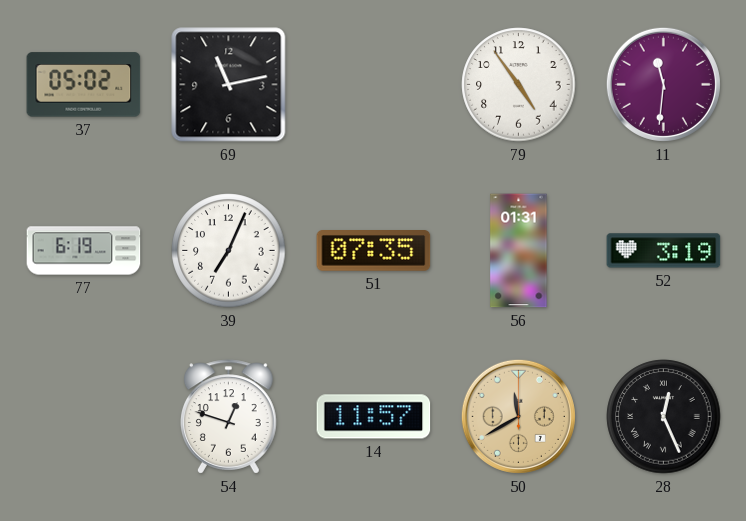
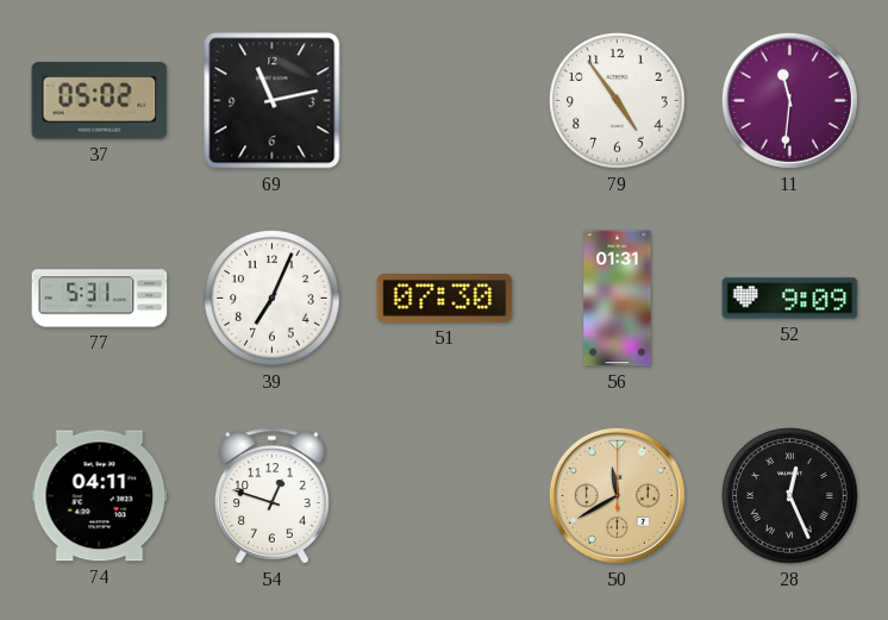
77: 6:19 -> 5:31 (100, 299)
51: 07:35 -> 07:30 (445, 299)
52: 3:19 -> 9:09 (790, 299)
74: none -> 04:11 (100, 496)
14: 11:57 -> none (374, 417)
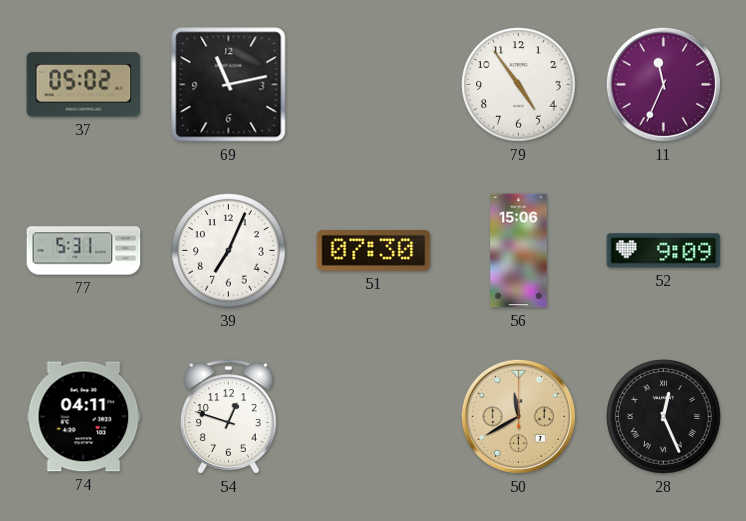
11: 11:31 -> 11:34 (663, 84)
56: 01:31 -> 15:06 (519, 251)
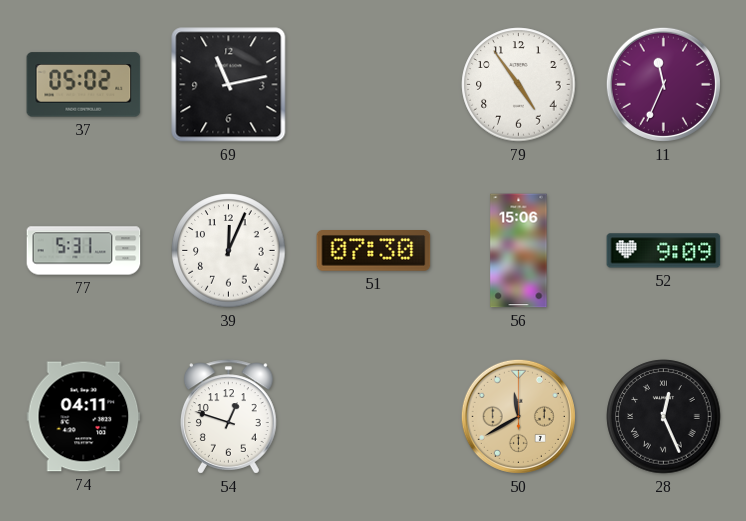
39: 7:04 -> 12:04 (229, 251)
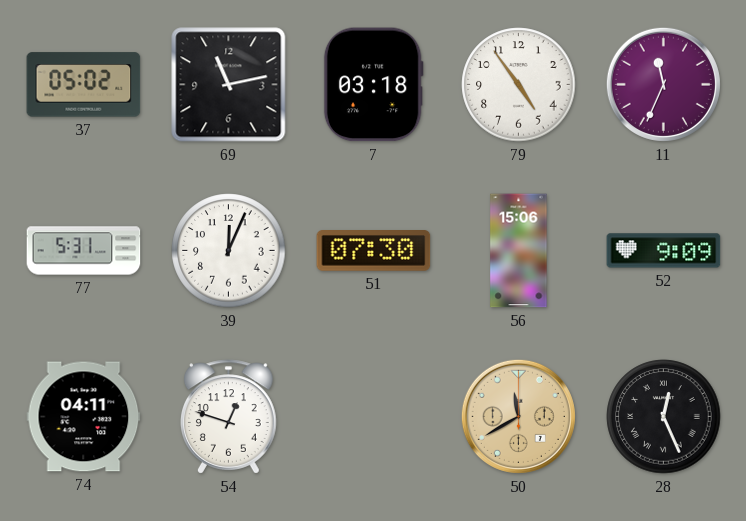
7: none -> 03:18 (373, 85)
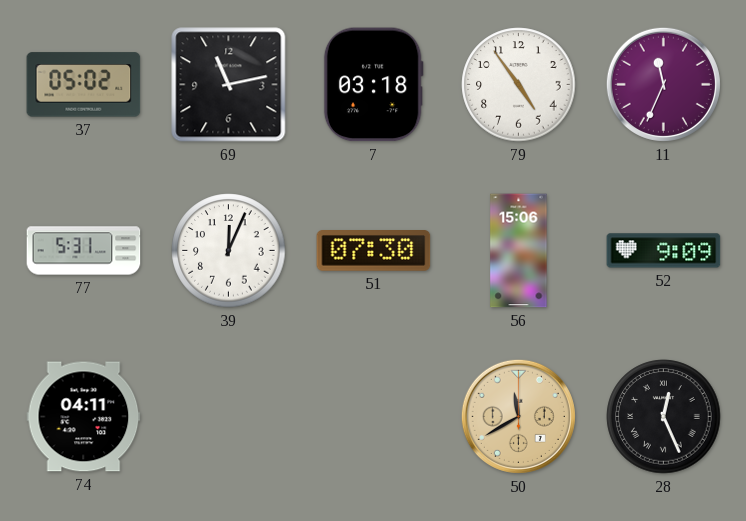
54: 12:48 -> none (229, 417)
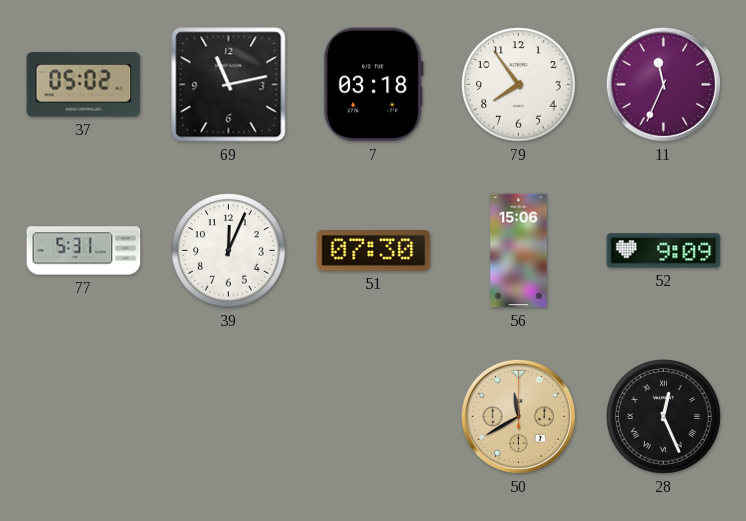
79: 4:54 -> 7:54 (519, 85)
74: 04:11 -> none (84, 417)
